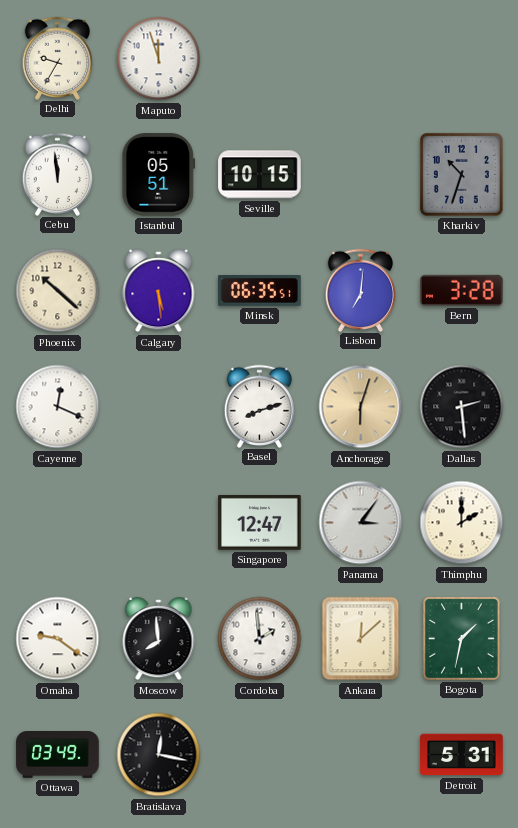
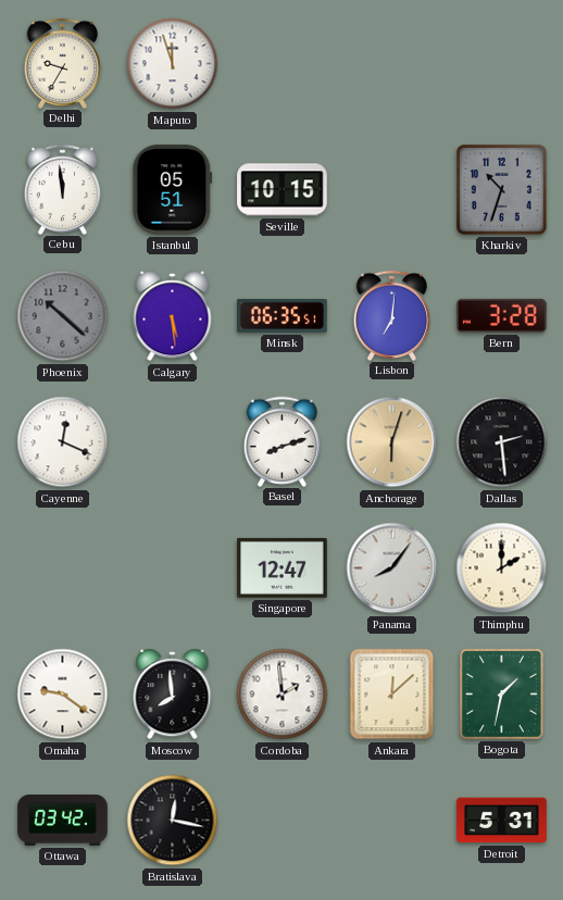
Phoenix dial: cream -> grey (63, 316)
Panama: 3:06 -> 8:06 (392, 568)
Ottawa: 03:49 -> 03:42 (63, 821)
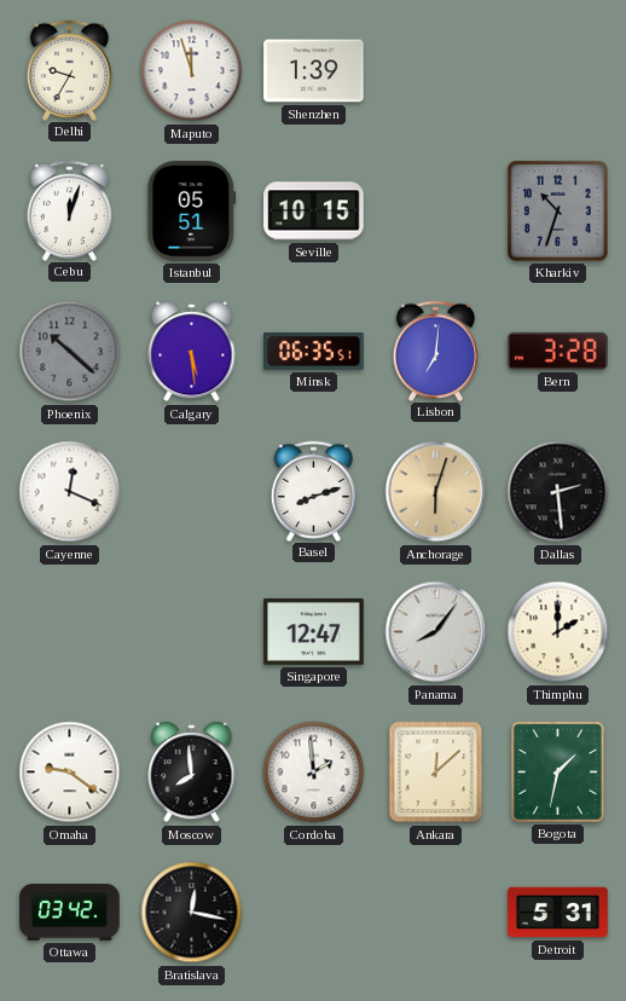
Shenzhen: none -> 1:39 (314, 71)
Cebu: 11:59 -> 12:03 (70, 210)
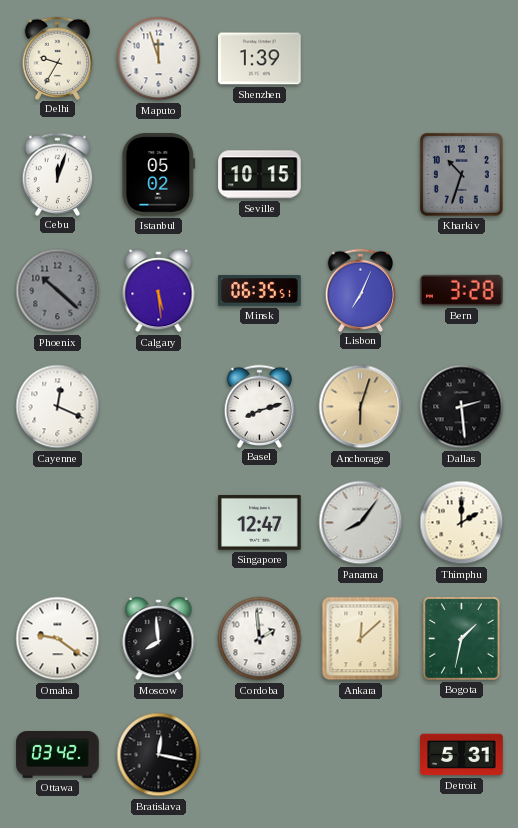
Istanbul: 05:51 -> 05:02 (159, 175)
Lisbon: 7:01 -> 7:04 (361, 290)
